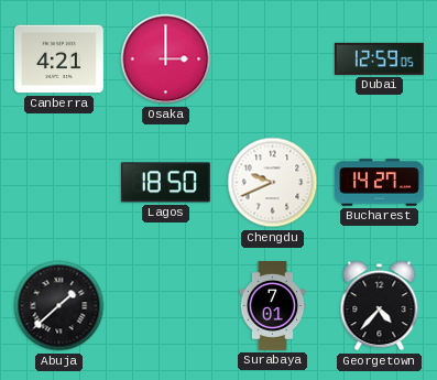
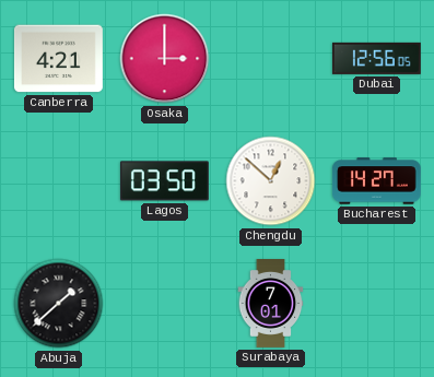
Dubai: 12:59 -> 12:56 (376, 58)
Lagos: 18:50 -> 03:50 (164, 181)
Chengdu: 9:41 -> 12:52 (271, 181)
Georgetown: 4:37 -> none (380, 306)
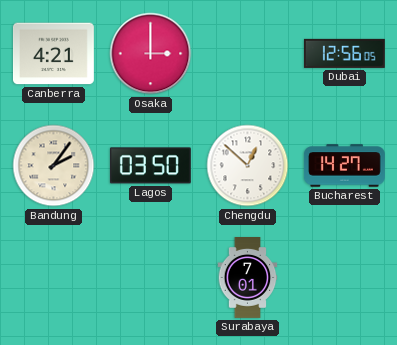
Bandung: none -> 2:06 (54, 166)
Abuja: 1:38 -> none (59, 304)
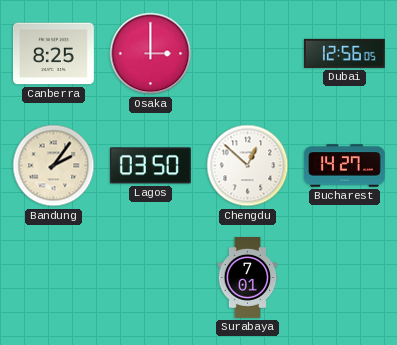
Canberra: 4:21 -> 8:25 (53, 54)
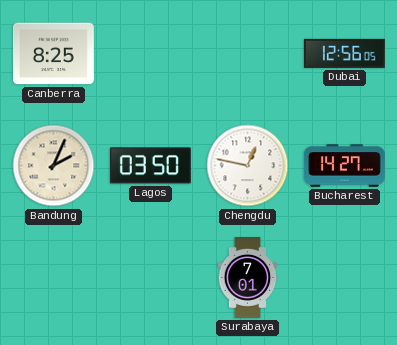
Osaka: 3:00 -> none (151, 54)
Bandung: 2:06 -> 2:04 (54, 166)
Chengdu: 12:52 -> 12:47 (248, 166)
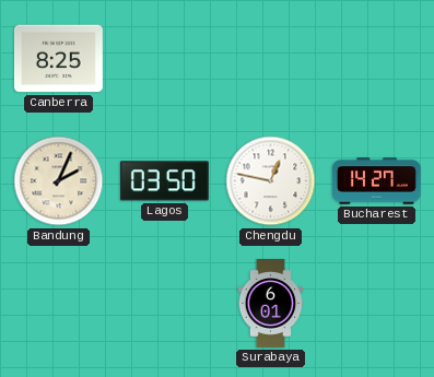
Dubai: 12:56 -> none (344, 53)
Surabaya: 7:01 -> 6:01 (271, 304)
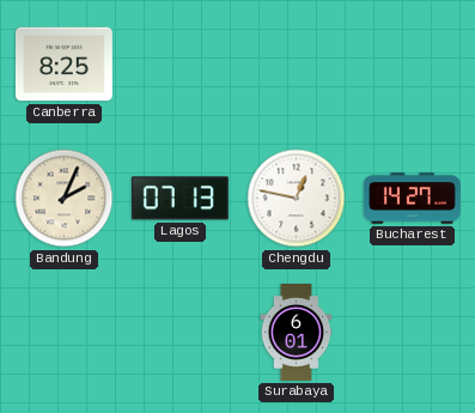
Lagos: 03:50 -> 07:13 (179, 199)
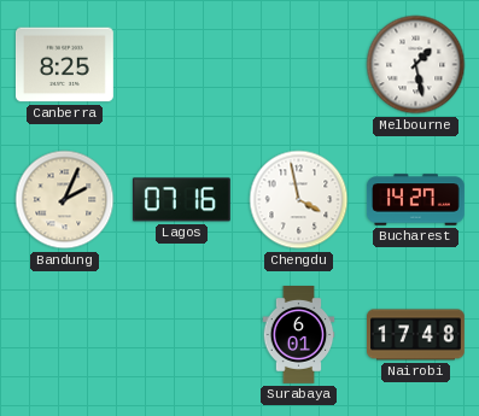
Melbourne: none -> 1:28 (416, 65)
Lagos: 07:13 -> 07:16 (181, 200)
Chengdu: 12:47 -> 3:58 (299, 200)
Nairobi: none -> 17:48 (416, 335)
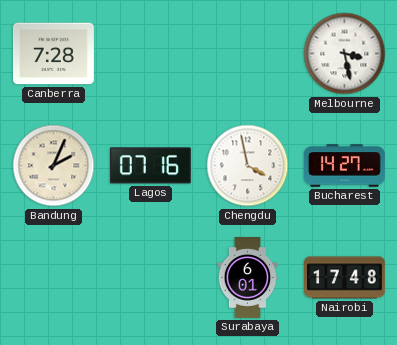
Canberra: 8:25 -> 7:28 (53, 54)
Melbourne: 1:28 -> 3:28 (345, 54)
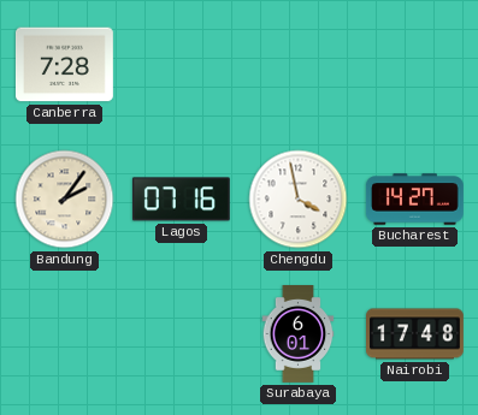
Melbourne: 3:28 -> none (345, 54)
Bandung: 2:04 -> 2:06 (65, 200)
